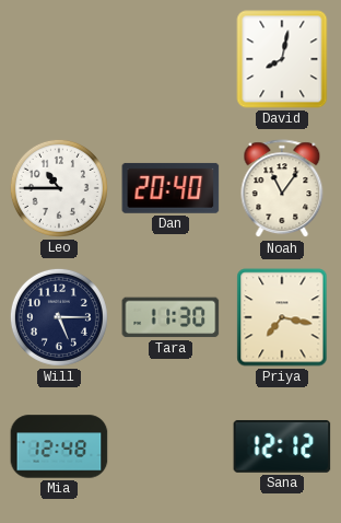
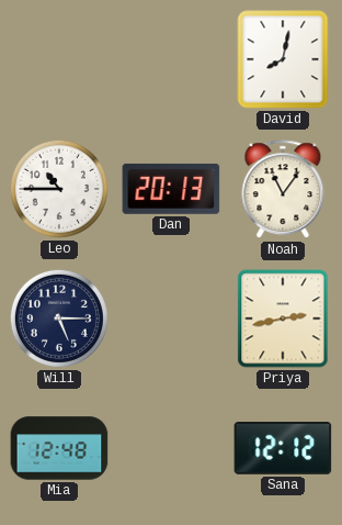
Dan: 20:40 -> 20:13 (171, 189)
Tara: 11:30 -> none (170, 317)
Priya: 7:17 -> 2:43 (283, 319)
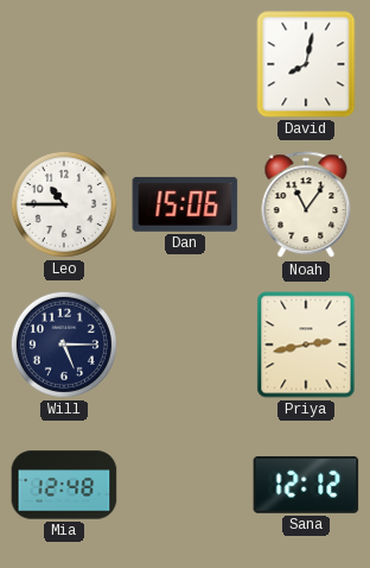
Dan: 20:13 -> 15:06 (185, 204)
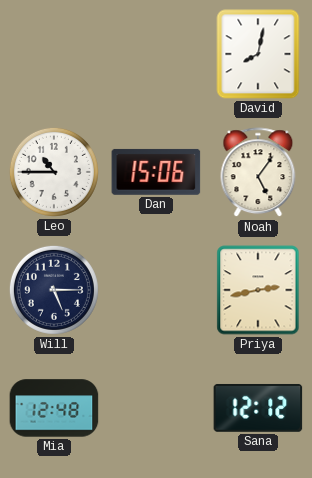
Noah: 11:06 -> 5:06 (258, 173)
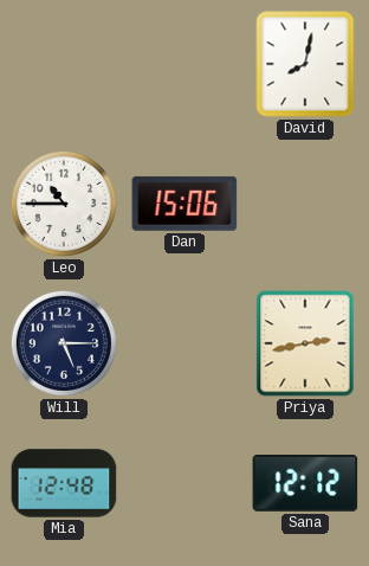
Noah: 5:06 -> none (258, 173)
